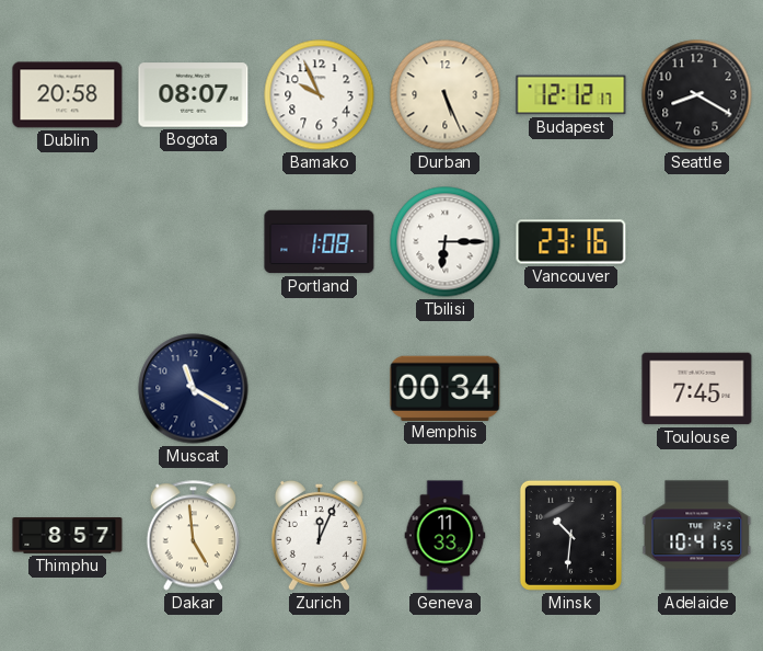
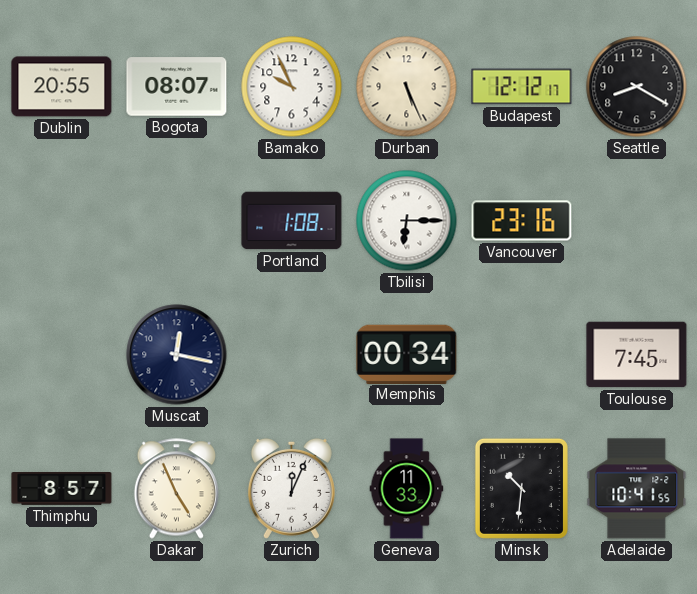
Dublin: 20:58 -> 20:55 (62, 87)
Muscat: 11:20 -> 12:17 (177, 355)
Dakar: 4:59 -> 4:56 (176, 489)
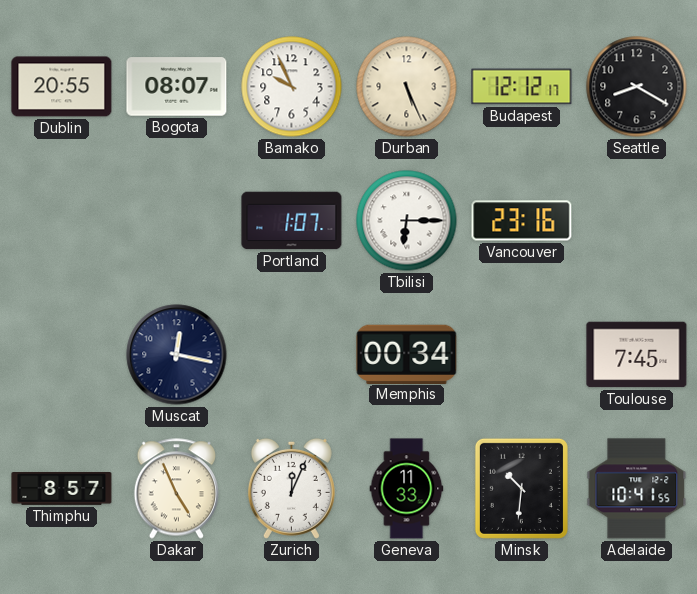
Portland: 1:08 -> 1:07 (292, 221)
